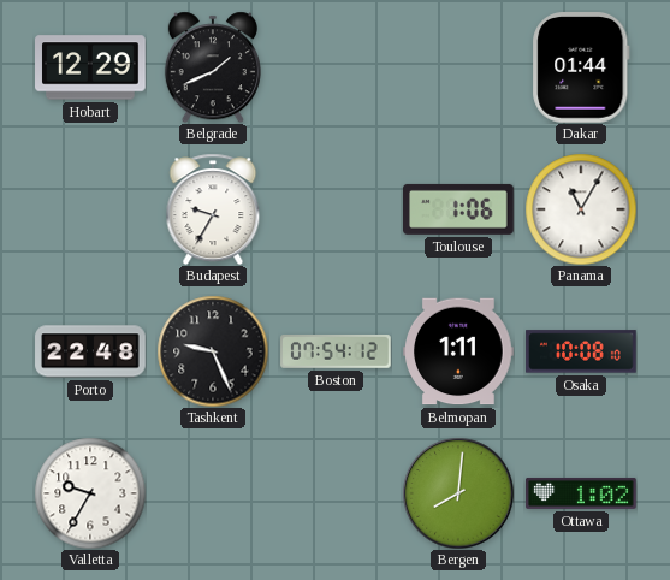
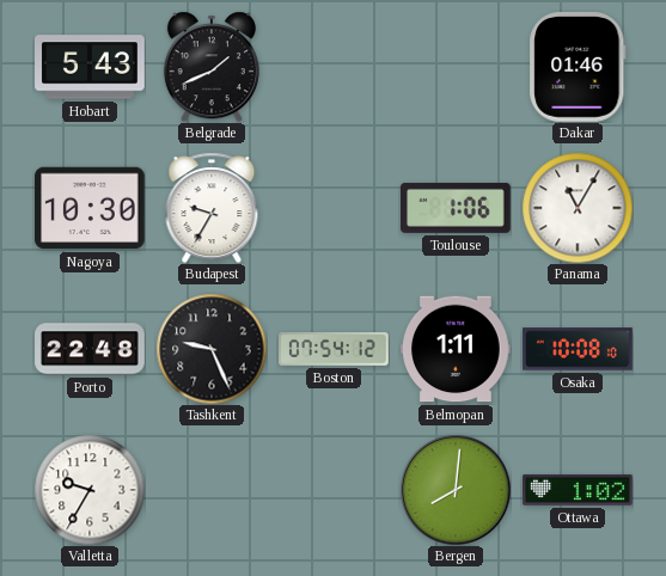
Hobart: 12:29 -> 5:43 (91, 67)
Dakar: 01:44 -> 01:46 (578, 68)
Nagoya: none -> 10:30 (91, 208)
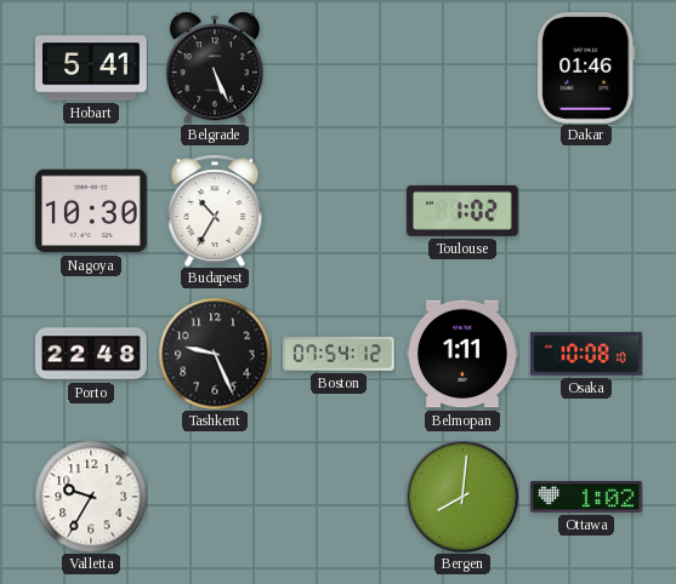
Hobart: 5:43 -> 5:41 (92, 68)
Belgrade: 1:41 -> 5:26 (215, 68)
Budapest: 9:35 -> 10:35 (215, 211)
Toulouse: 1:06 -> 1:02 (464, 211)
Panama: 11:05 -> none (578, 208)
